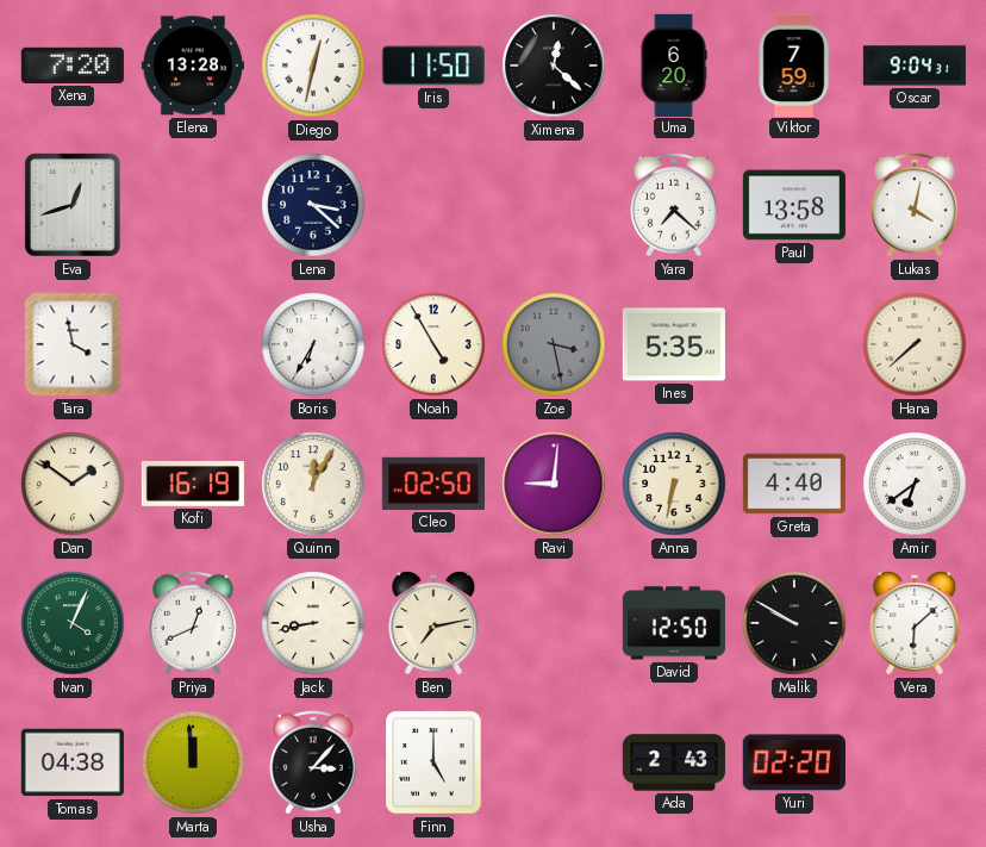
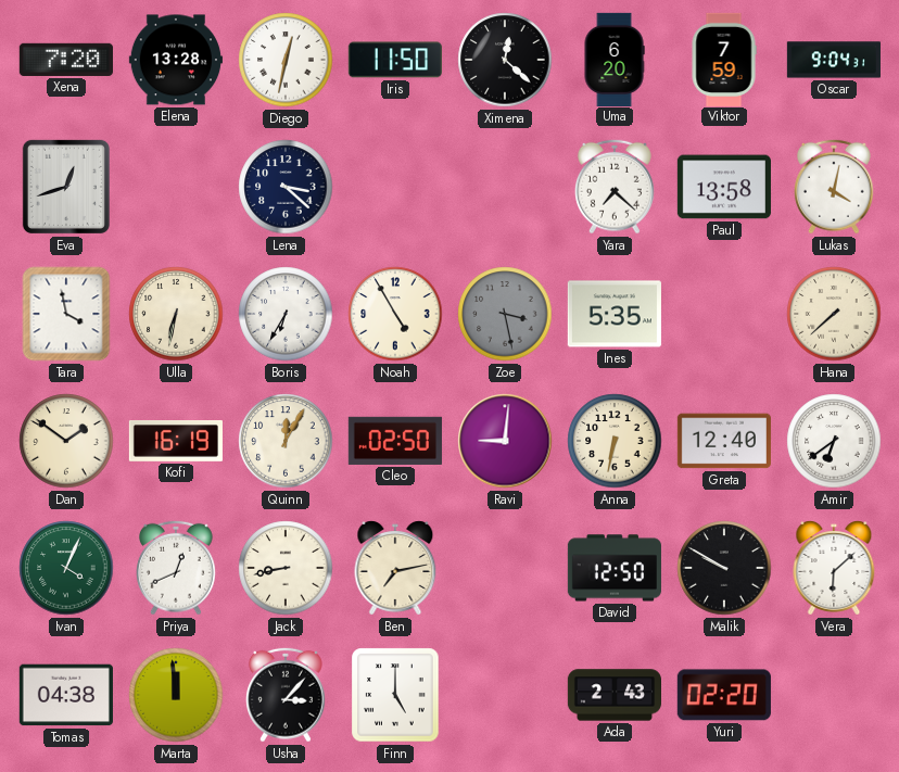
Ulla: none -> 6:32 (176, 314)
Greta: 4:40 -> 12:40 (724, 441)
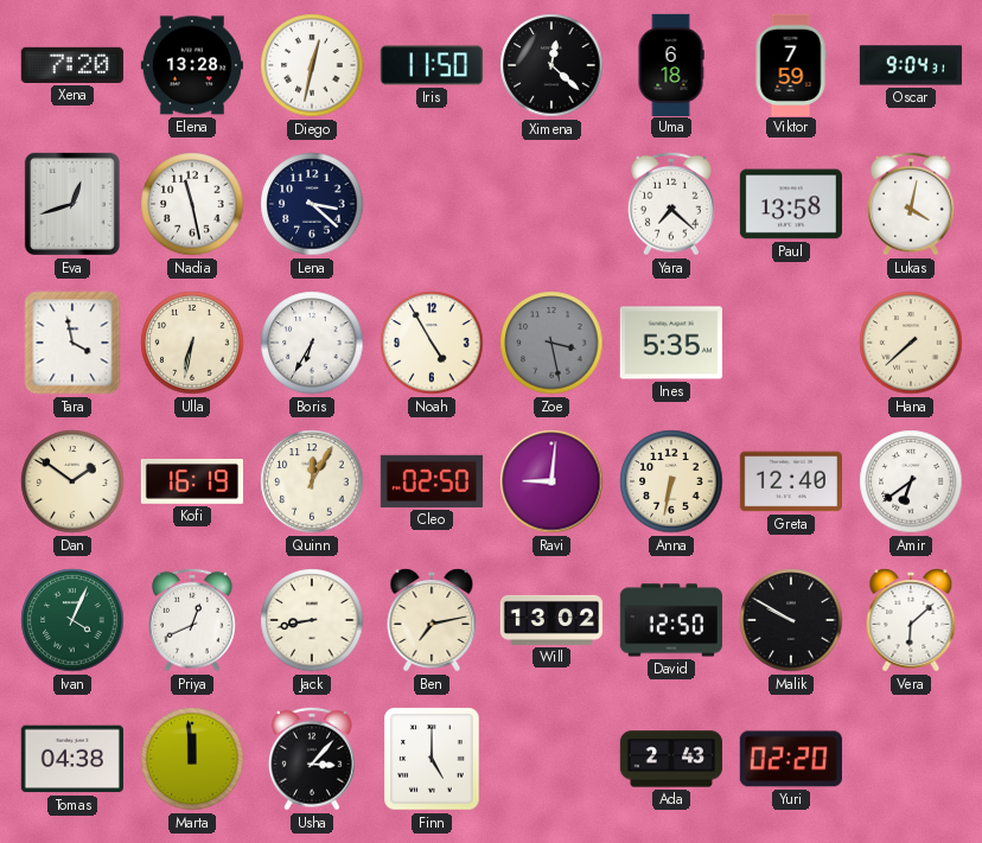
Uma: 6:20 -> 6:18 (671, 64)
Nadia: none -> 11:28 (192, 204)
Will: none -> 13:02 (551, 620)
